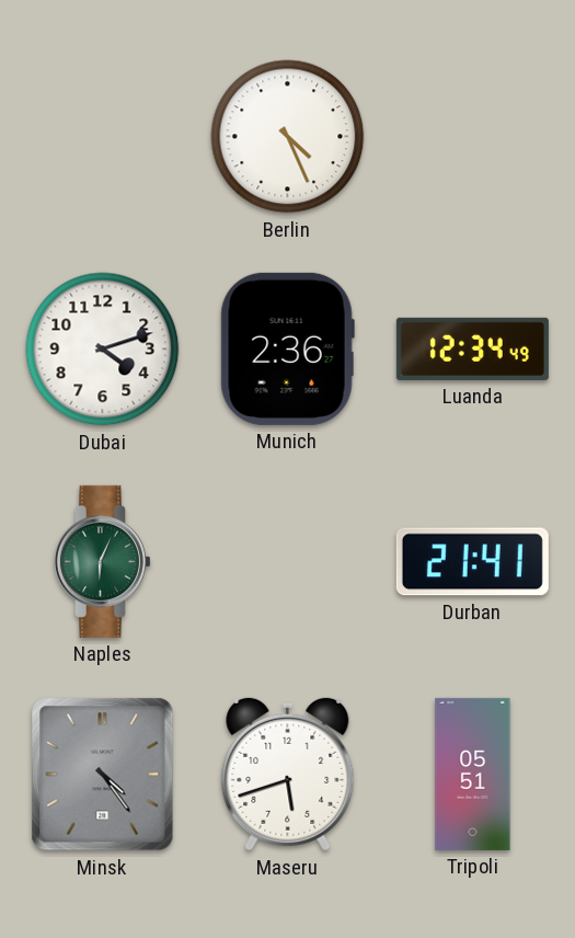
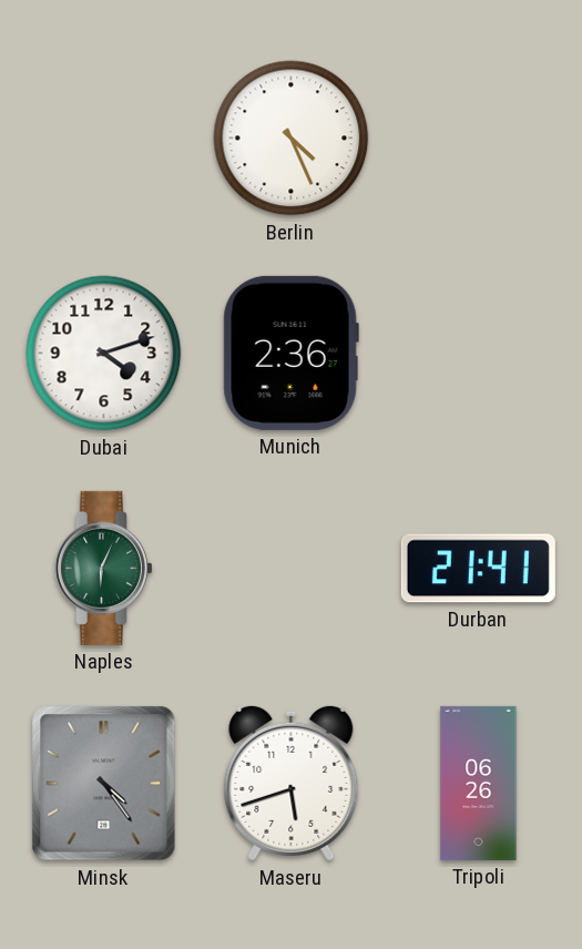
Luanda: 12:34 -> none (472, 348)
Tripoli: 05:51 -> 06:26 (479, 783)
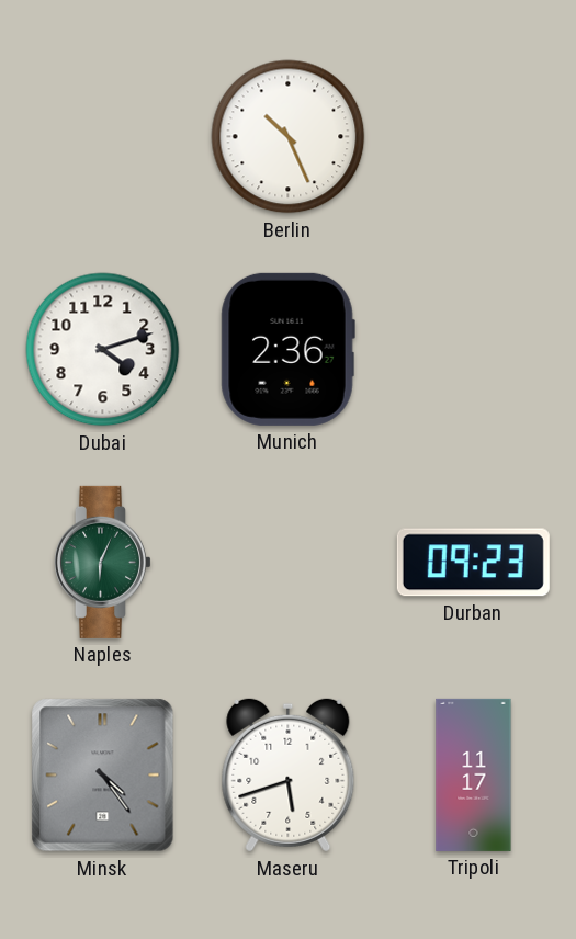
Berlin: 4:26 -> 10:26 (289, 137)
Durban: 21:41 -> 09:23 (473, 563)
Tripoli: 06:26 -> 11:17 (474, 774)
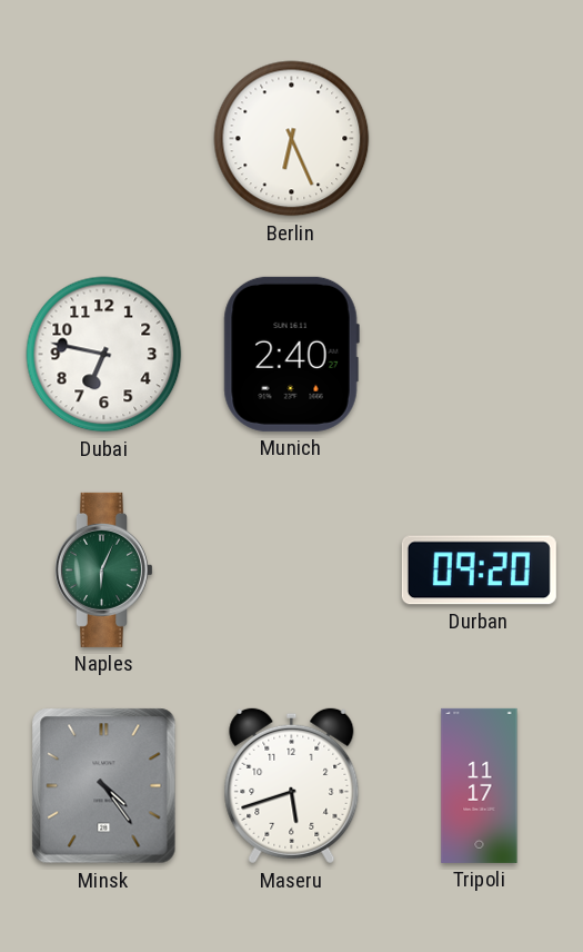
Berlin: 10:26 -> 6:26 (292, 139)
Dubai: 4:12 -> 6:47 (104, 355)
Munich: 2:36 -> 2:40 (291, 354)
Durban: 09:23 -> 09:20 (479, 571)
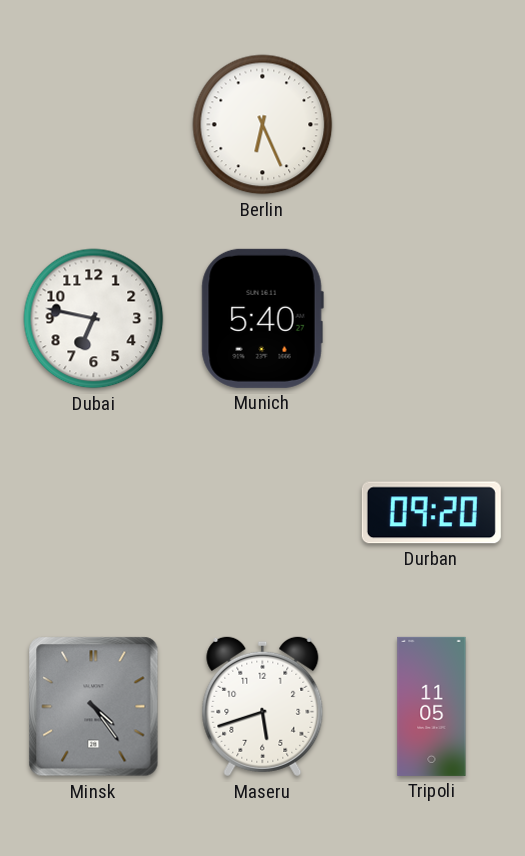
Munich: 2:40 -> 5:40 (262, 318)
Naples: 6:04 -> none (103, 569)
Tripoli: 11:17 -> 11:05 (432, 706)
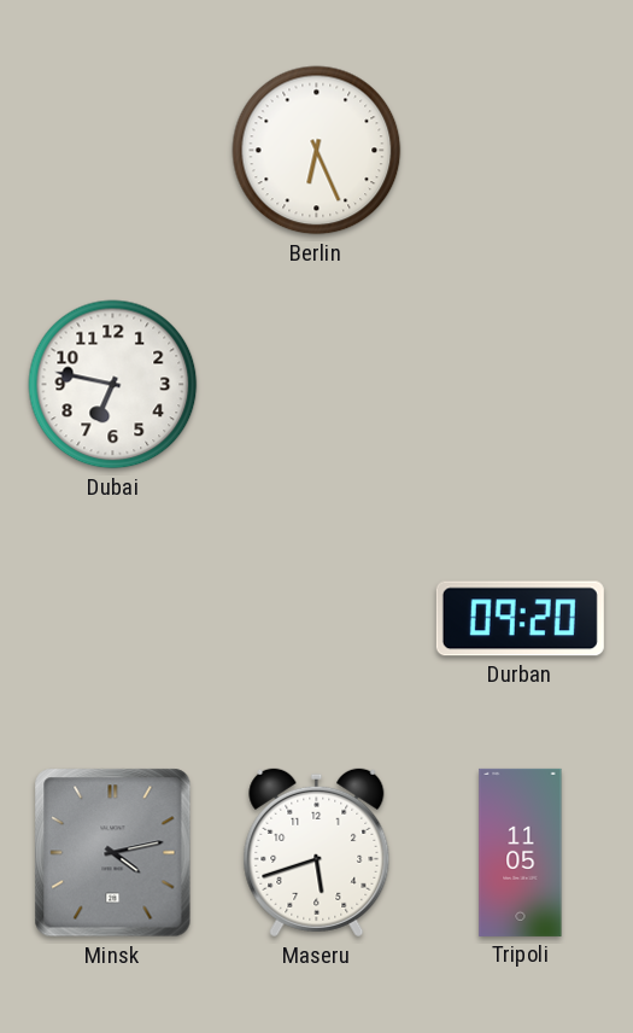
Munich: 5:40 -> none (262, 318)
Minsk: 4:24 -> 4:13 (113, 853)
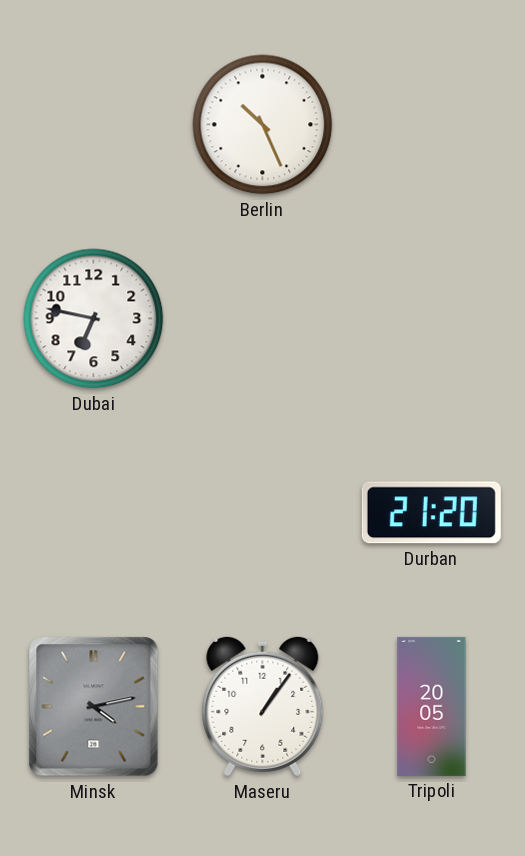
Berlin: 6:26 -> 10:26 (263, 125)
Durban: 09:20 -> 21:20 (431, 513)
Maseru: 5:42 -> 1:06 (263, 707)
Tripoli: 11:05 -> 20:05 (432, 706)
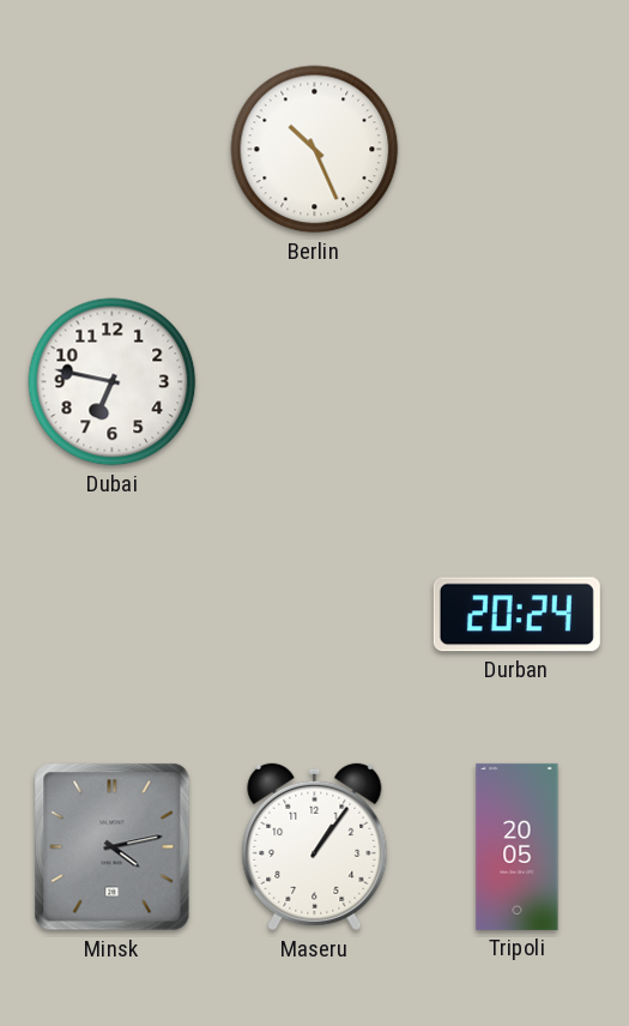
Durban: 21:20 -> 20:24 (516, 615)
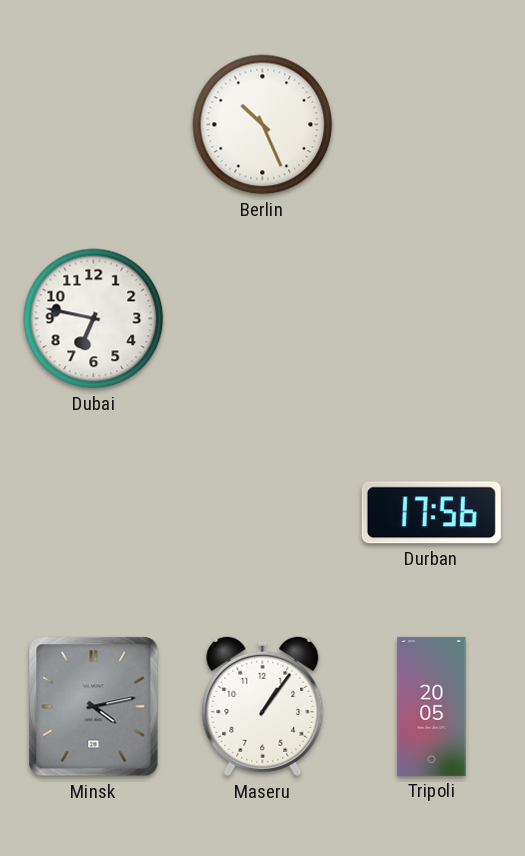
Durban: 20:24 -> 17:56 (431, 513)
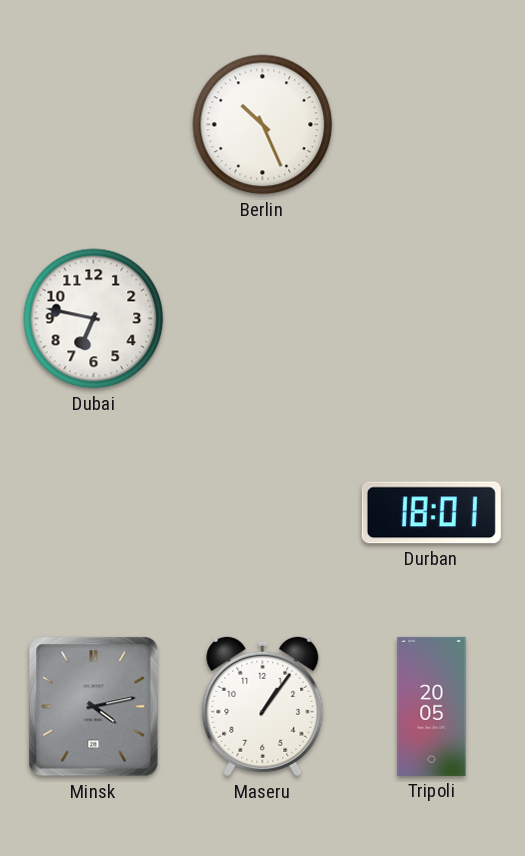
Durban: 17:56 -> 18:01 (431, 513)
